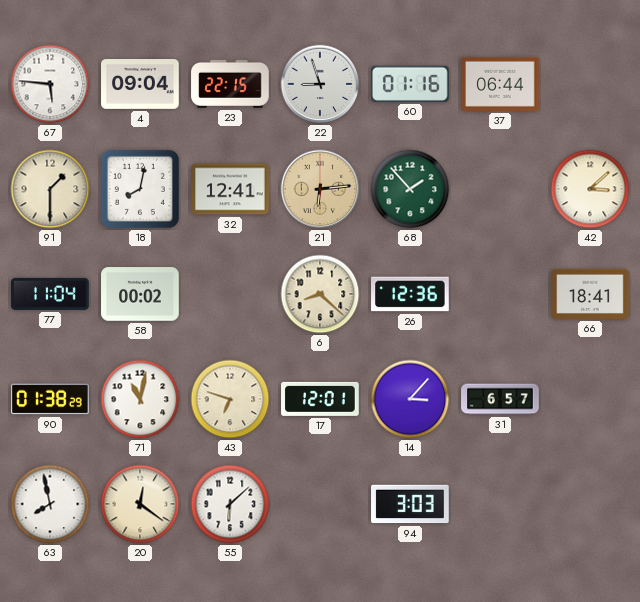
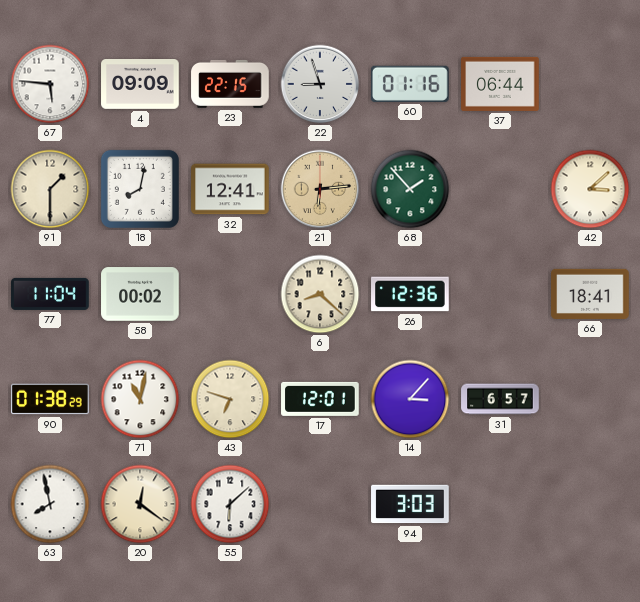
4: 09:04 -> 09:09 (140, 85)
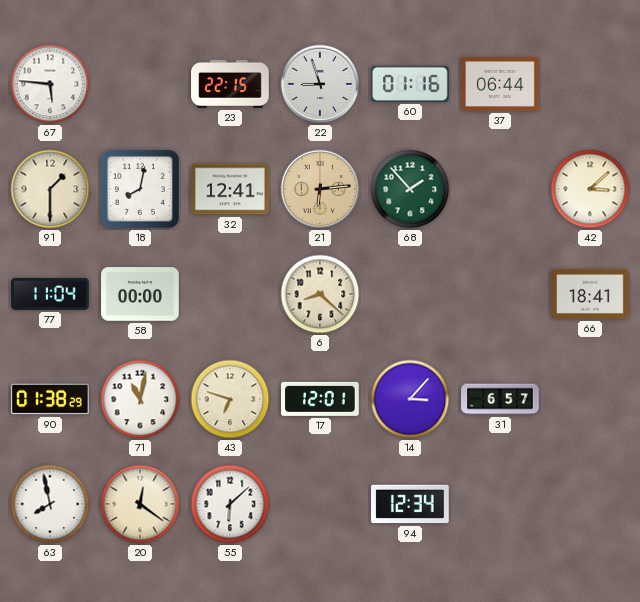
4: 09:09 -> none (140, 85)
58: 00:02 -> 00:00 (140, 294)
26: 12:36 -> none (410, 294)
94: 3:03 -> 12:34 (410, 504)
